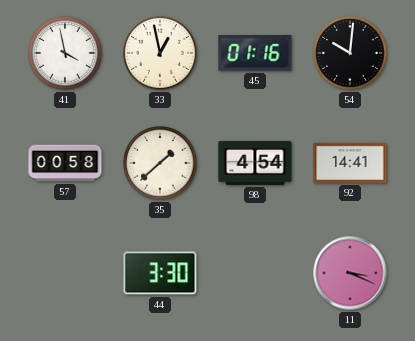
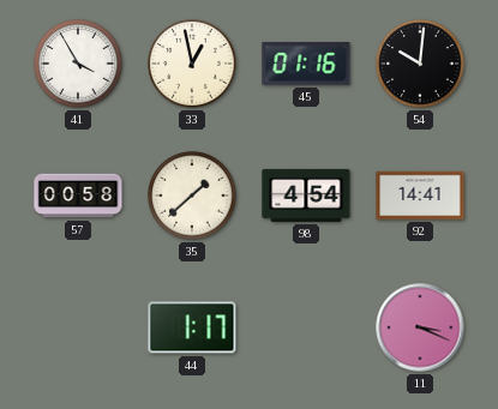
41: 3:58 -> 3:55 (78, 64)
44: 3:30 -> 1:17 (192, 327)
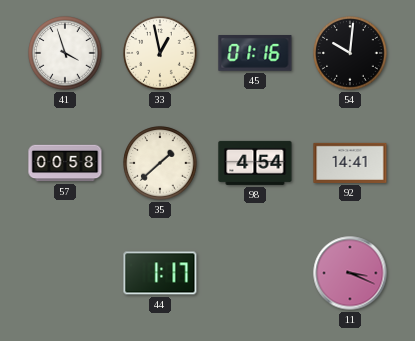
41: 3:55 -> 3:57 (65, 53)
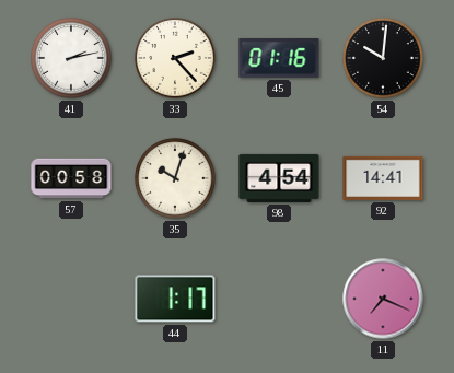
41: 3:57 -> 2:13 (71, 58)
33: 12:58 -> 2:23 (175, 58)
35: 1:38 -> 10:03 (175, 178)
11: 3:19 -> 7:19 (383, 299)
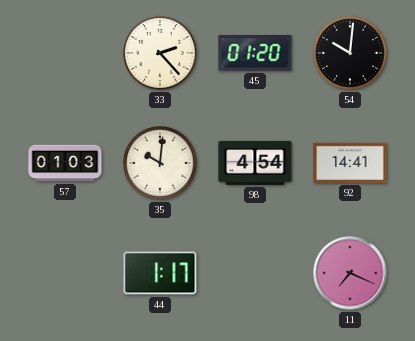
41: 2:13 -> none (71, 58)
45: 01:16 -> 01:20 (255, 53)
57: 00:58 -> 01:03 (65, 163)
35: 10:03 -> 10:01 (160, 163)
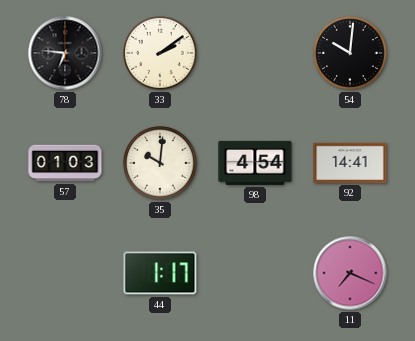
78: none -> 6:46 (65, 53)
33: 2:23 -> 2:09 (160, 53)
45: 01:20 -> none (255, 53)
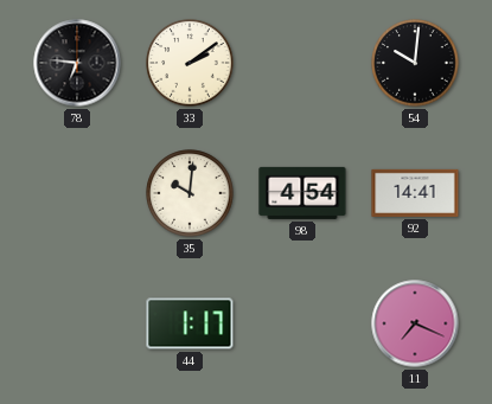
57: 01:03 -> none (65, 163)
